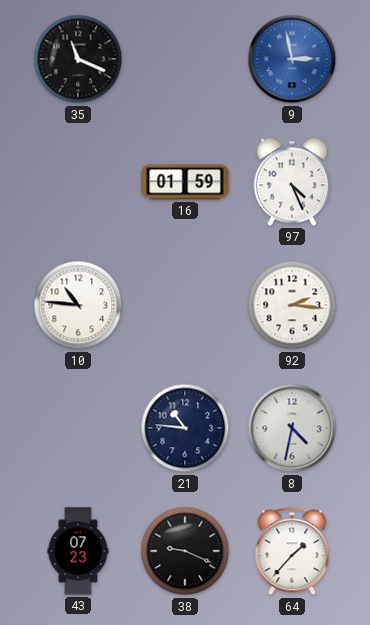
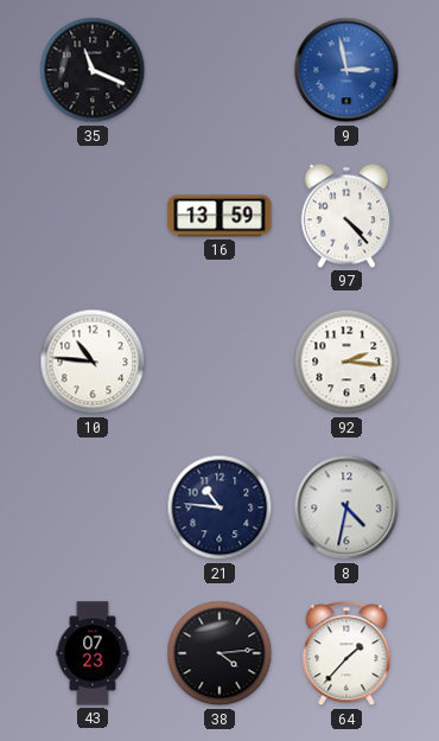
16: 01:59 -> 13:59 (220, 216)
97: 4:26 -> 4:23 (346, 216)
38: 9:19 -> 4:14 (220, 653)
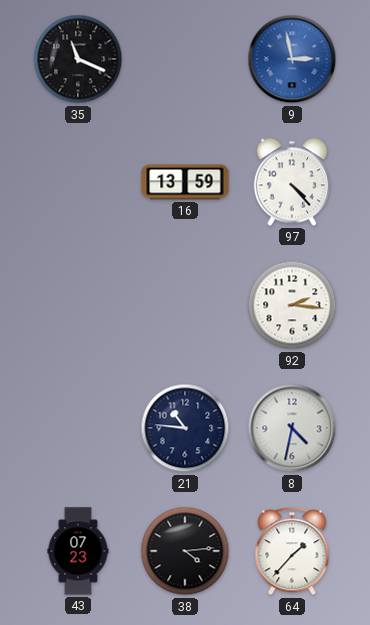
10: 10:46 -> none (93, 362)
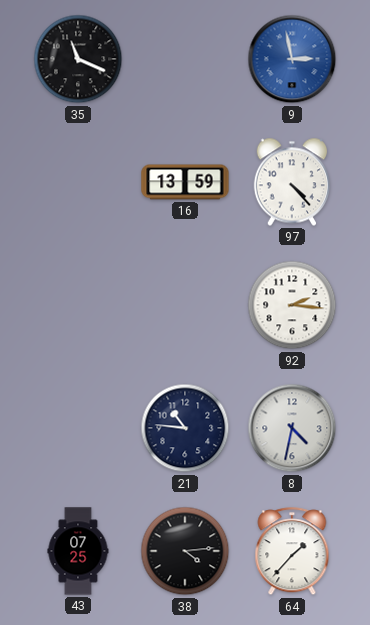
43: 07:23 -> 07:25 (78, 551)
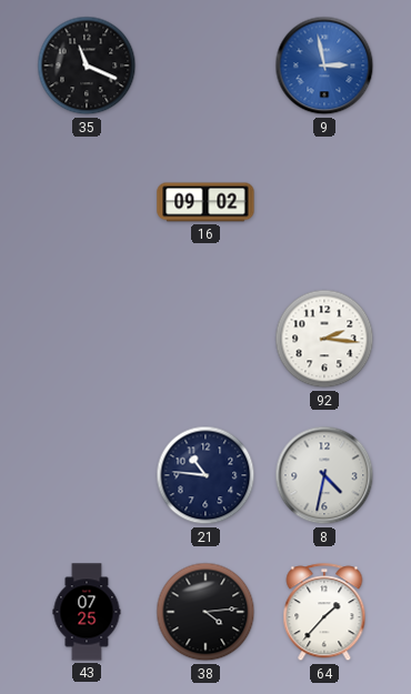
16: 13:59 -> 09:02 (205, 202)
97: 4:23 -> none (292, 182)
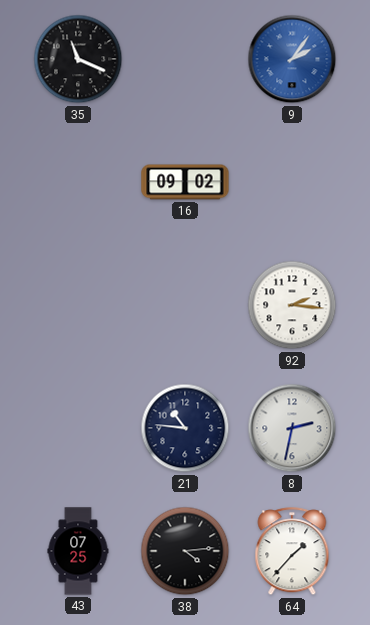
9: 2:58 -> 2:06 (292, 59)
8: 4:32 -> 2:32 (292, 428)
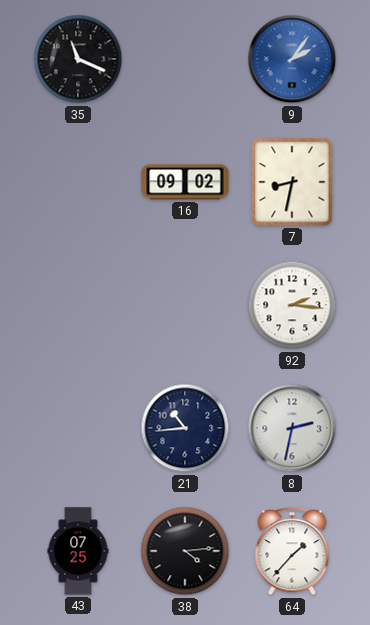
7: none -> 8:32 (292, 182)
21: 10:46 -> 10:44 (185, 428)
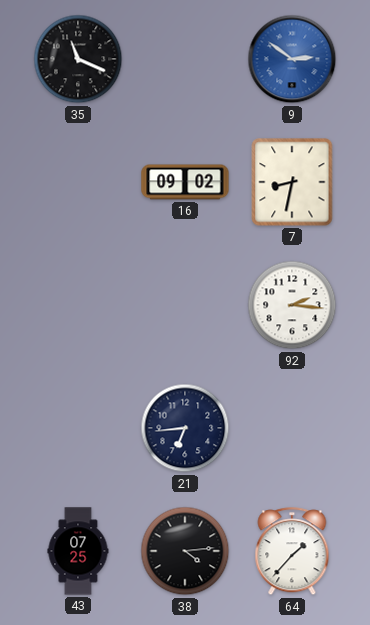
9: 2:06 -> 2:51 (292, 59)
21: 10:44 -> 6:44 (185, 428)
8: 2:32 -> none (292, 428)
